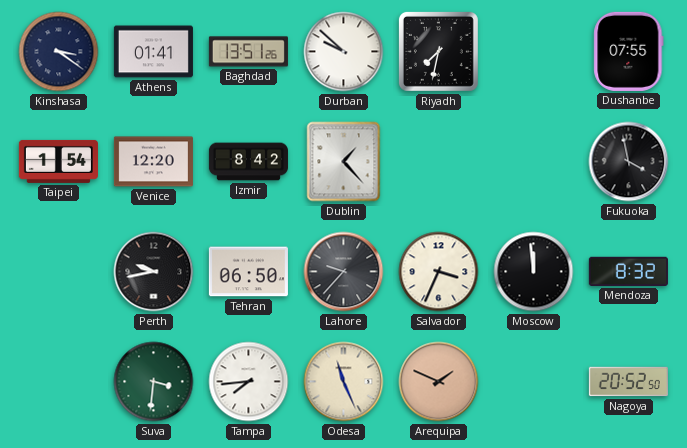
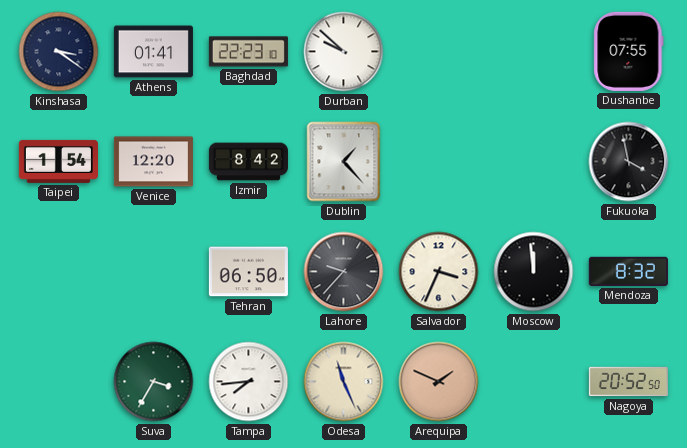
Baghdad: 13:51 -> 22:23 (248, 52)
Riyadh: 7:32 -> none (438, 51)
Perth: 9:43 -> none (154, 272)
Suva: 3:31 -> 3:35 (154, 382)
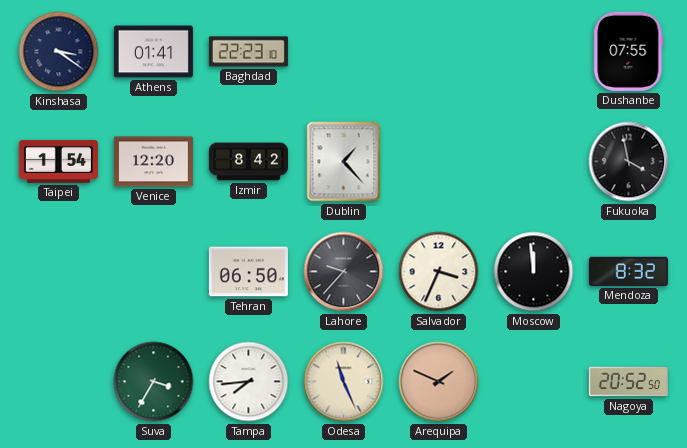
Durban: 9:52 -> none (344, 52)
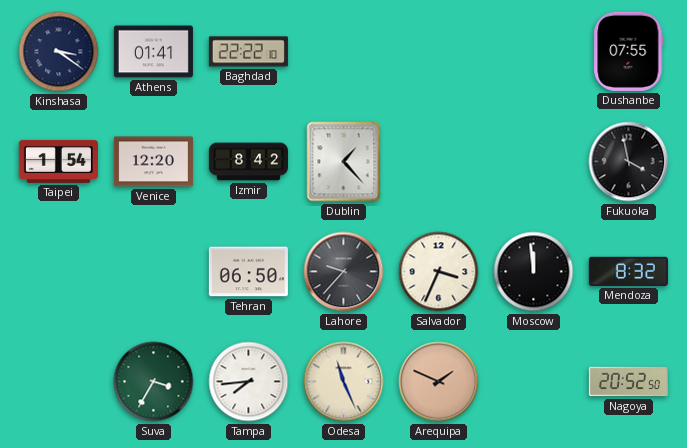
Baghdad: 22:23 -> 22:22 (248, 52)
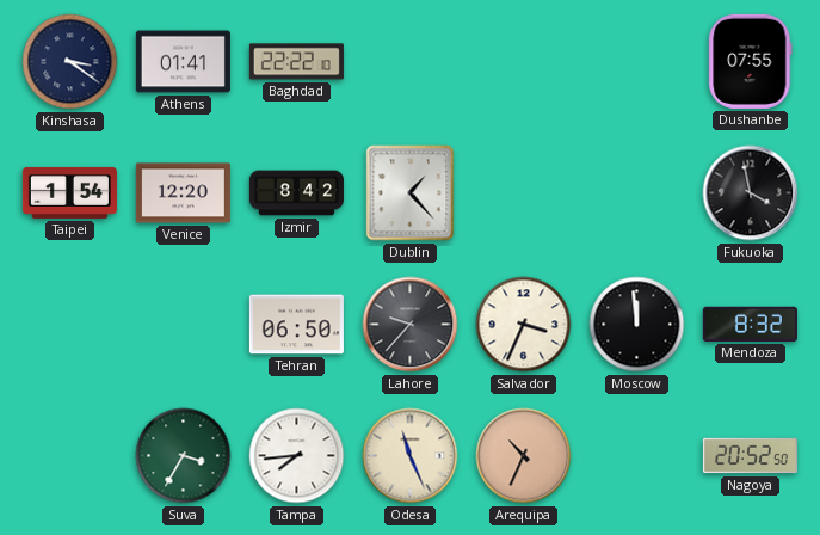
Arequipa: 1:49 -> 10:34 (524, 456)
